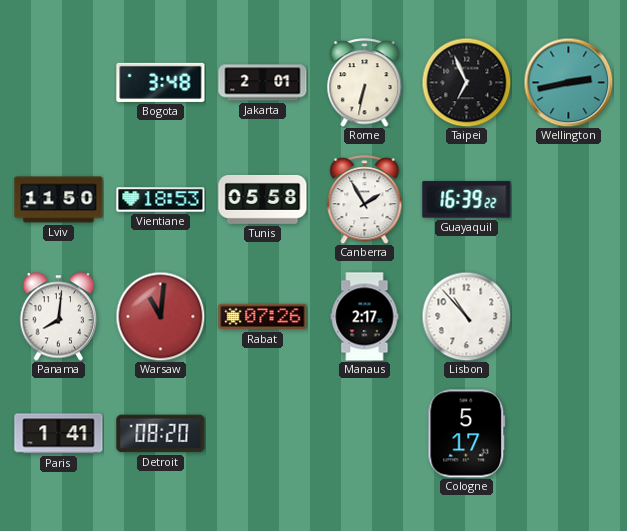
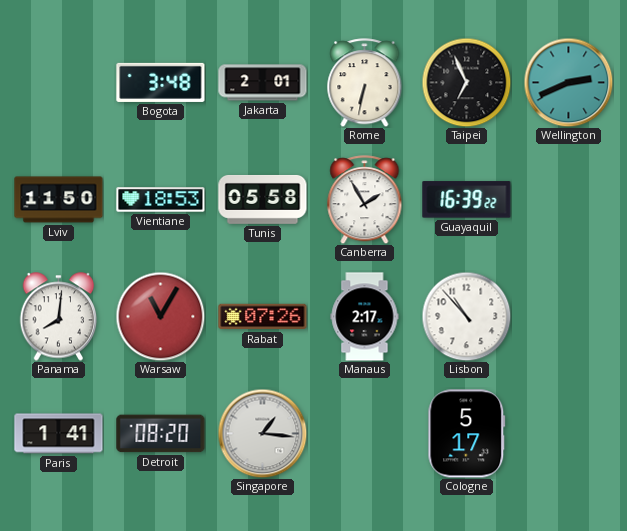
Wellington: 2:43 -> 2:41 (568, 82)
Warsaw: 11:01 -> 11:05 (160, 316)
Singapore: none -> 1:16 (262, 433)
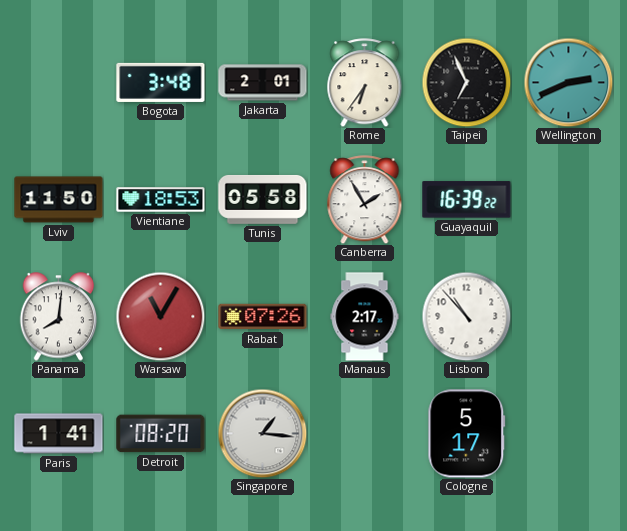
Rome: 6:32 -> 6:36 (365, 83)
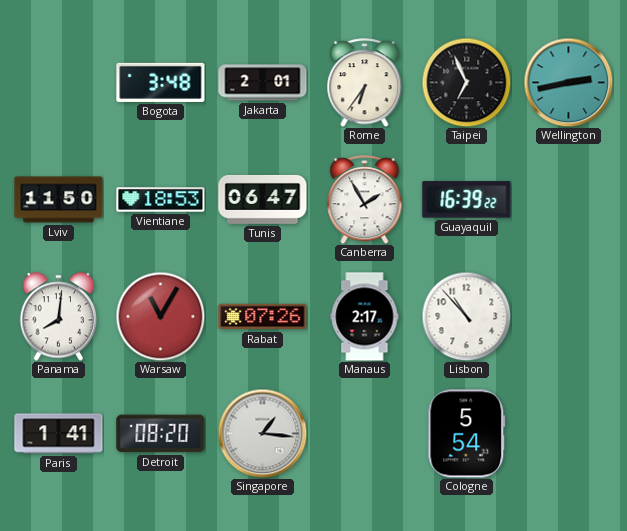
Wellington: 2:41 -> 2:43 (568, 82)
Tunis: 05:58 -> 06:47 (263, 199)
Cologne: 5:17 -> 5:54 (467, 434)
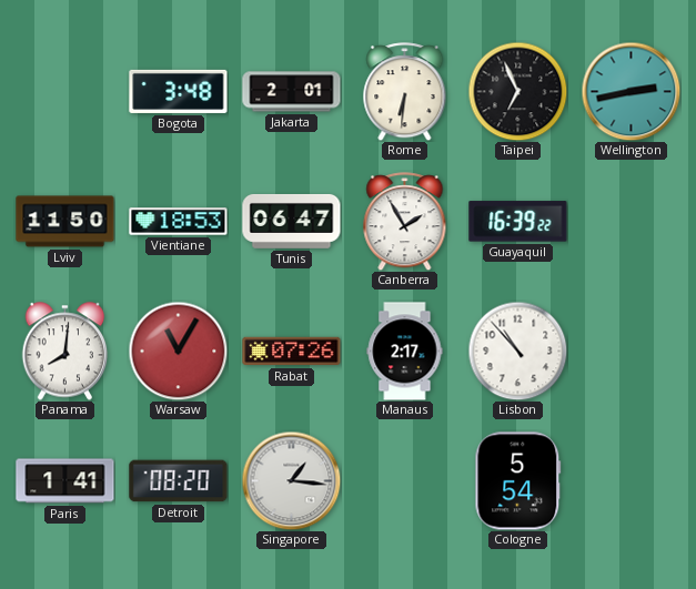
Rome: 6:36 -> 6:31 (405, 92)
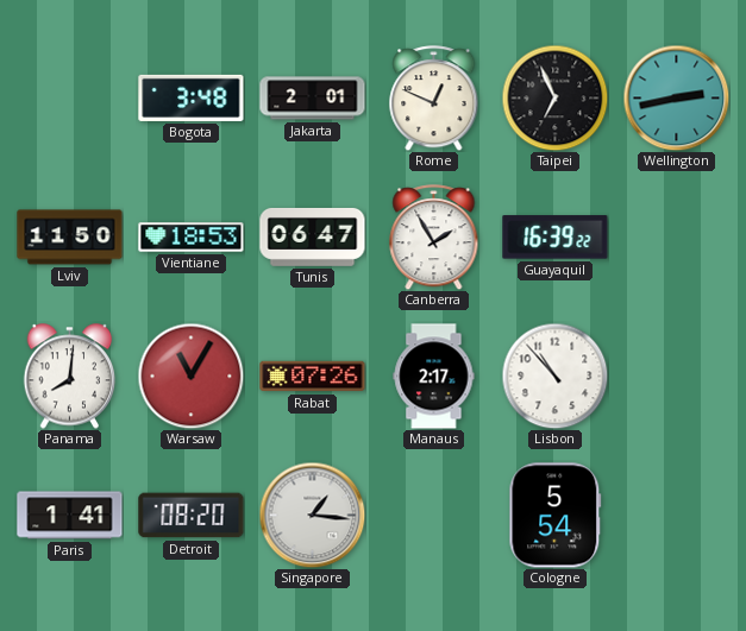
Rome: 6:31 -> 12:49 (434, 99)
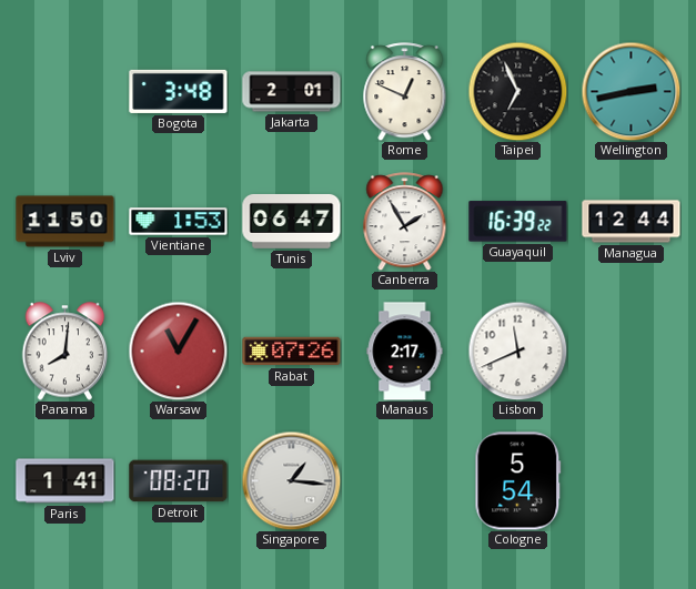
Vientiane: 18:53 -> 1:53 (179, 222)
Managua: none -> 12:44 (632, 222)
Lisbon: 10:53 -> 11:41 (517, 351)
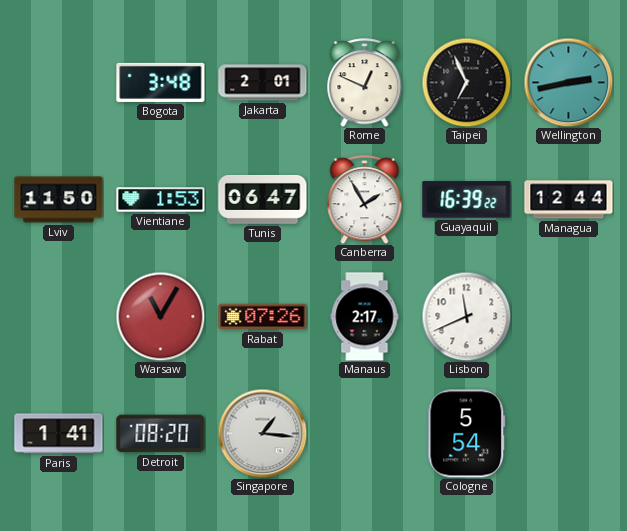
Panama: 8:01 -> none (65, 352)
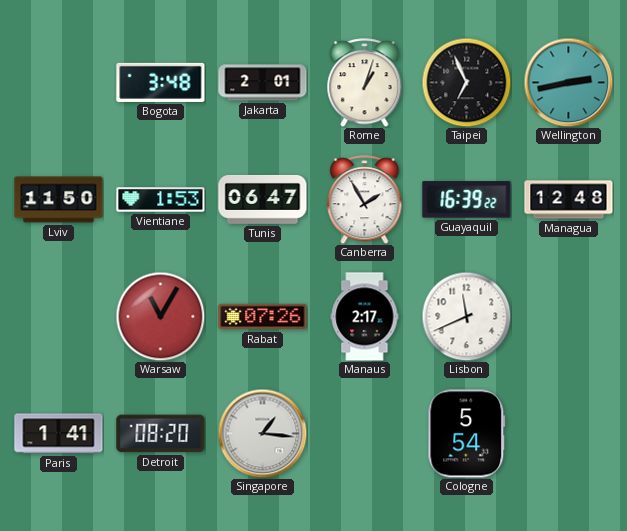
Rome: 12:49 -> 1:03 (365, 83)
Managua: 12:44 -> 12:48 (569, 200)
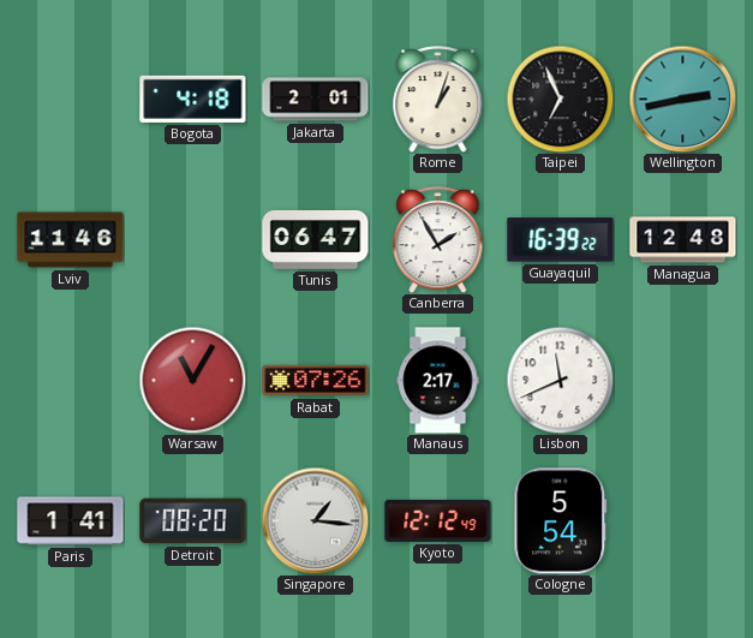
Bogota: 3:48 -> 4:18 (193, 99)
Lviv: 11:50 -> 11:46 (71, 240)
Vientiane: 1:53 -> none (161, 200)
Kyoto: none -> 12:12 (438, 520)
